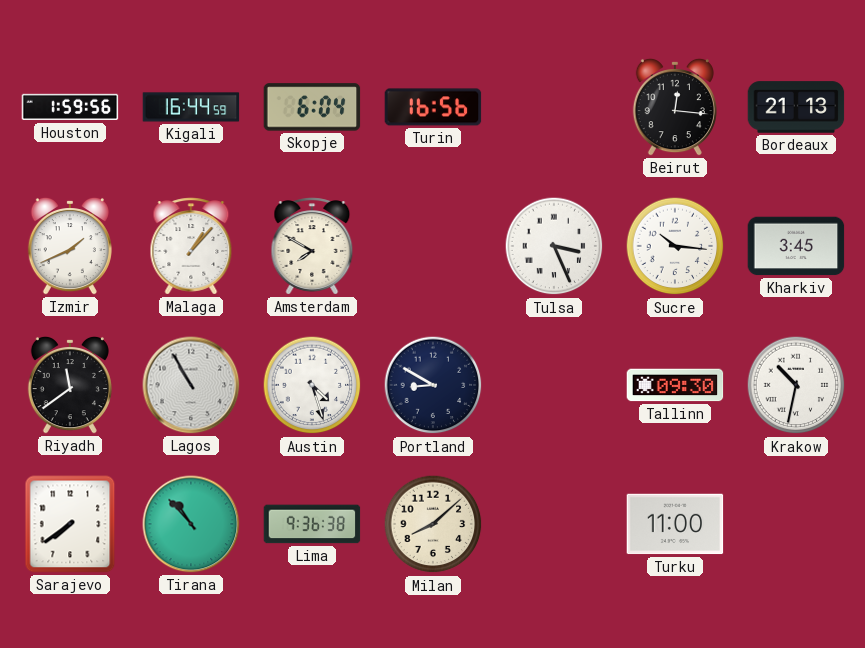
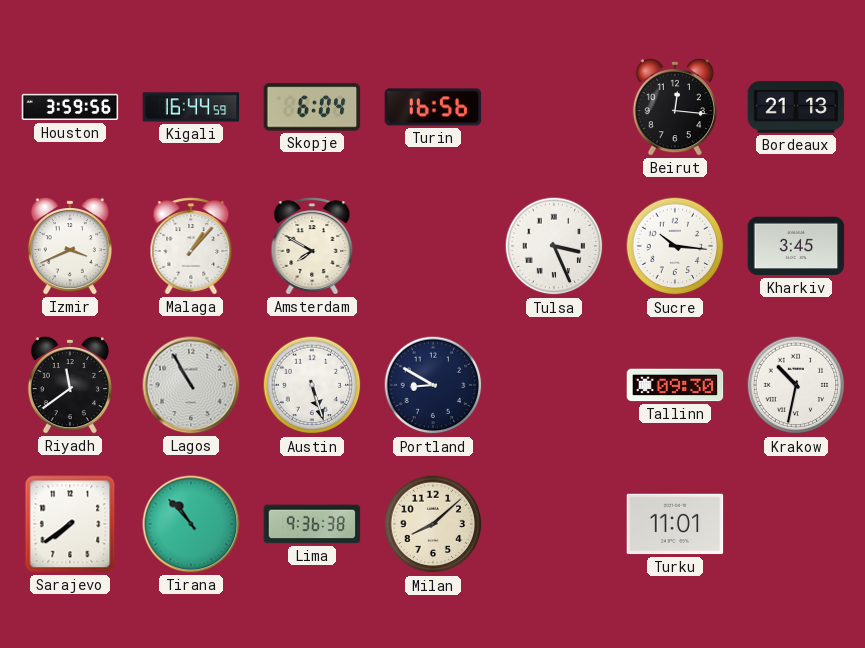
Houston: 1:59 -> 3:59 (70, 107)
Izmir: 1:41 -> 3:41 (70, 246)
Austin: 4:27 -> 5:27 (312, 385)
Turku: 11:00 -> 11:01 (675, 524)
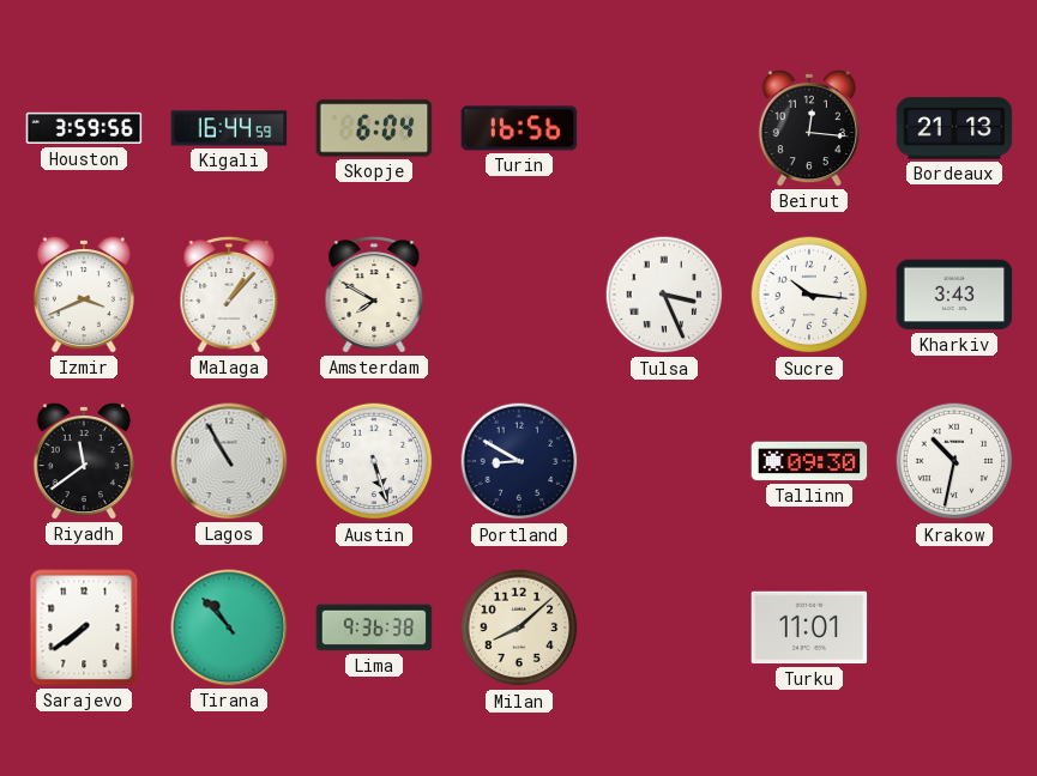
Kharkiv: 3:45 -> 3:43 (954, 295)
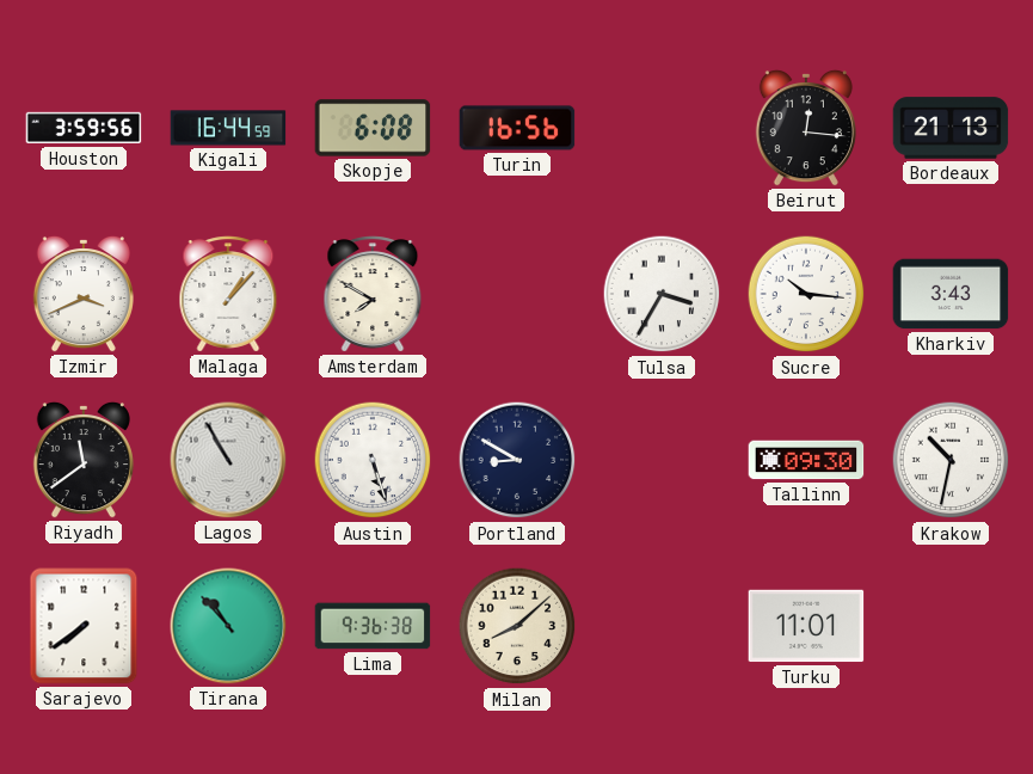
Skopje: 6:04 -> 6:08 (373, 128)
Tulsa: 3:26 -> 3:35 (662, 294)
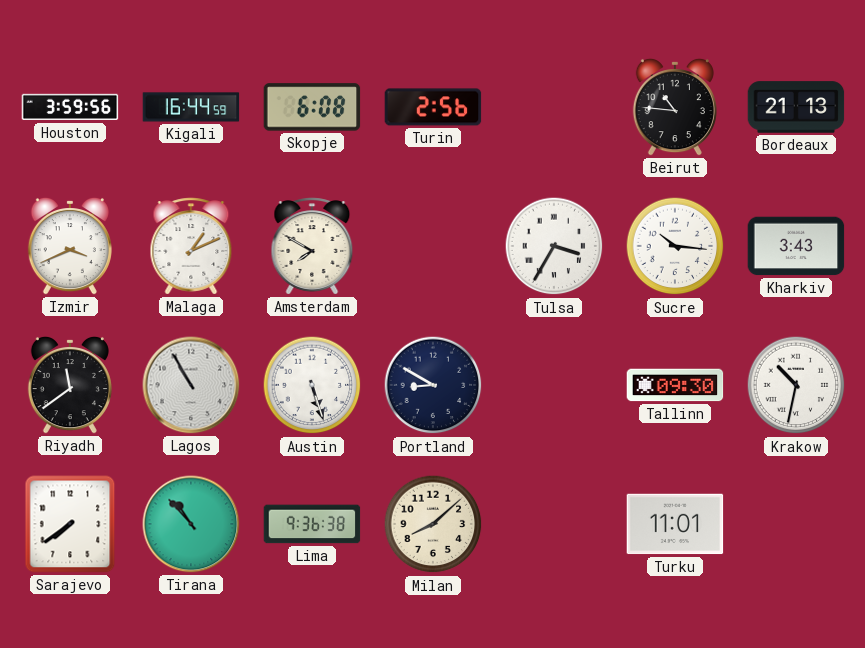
Turin: 16:56 -> 2:56 (433, 107)
Beirut: 12:16 -> 10:46 (675, 107)
Malaga: 1:07 -> 1:11 (191, 246)
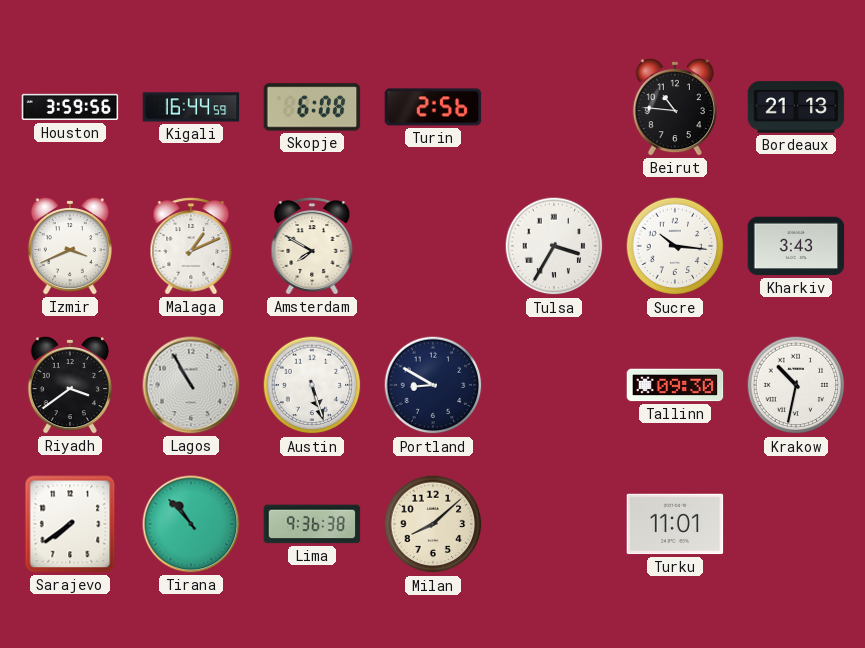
Riyadh: 11:39 -> 3:39 (70, 385)
